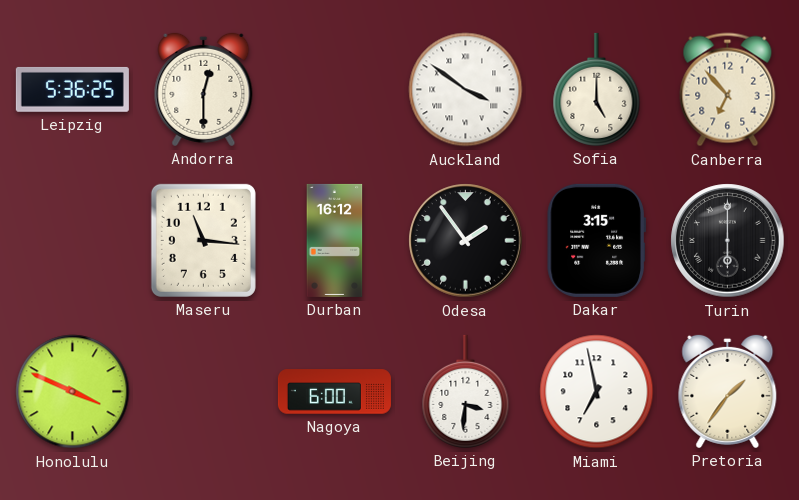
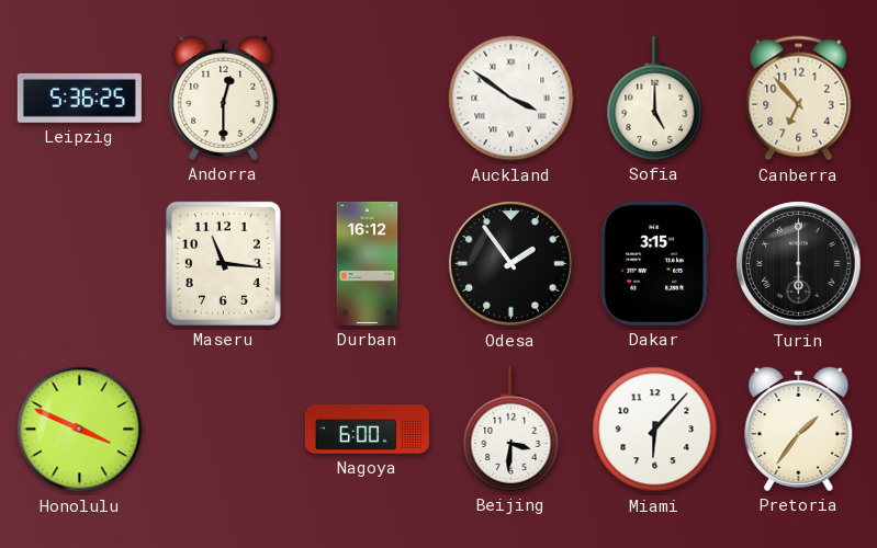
Miami: 6:58 -> 6:07 (655, 430)
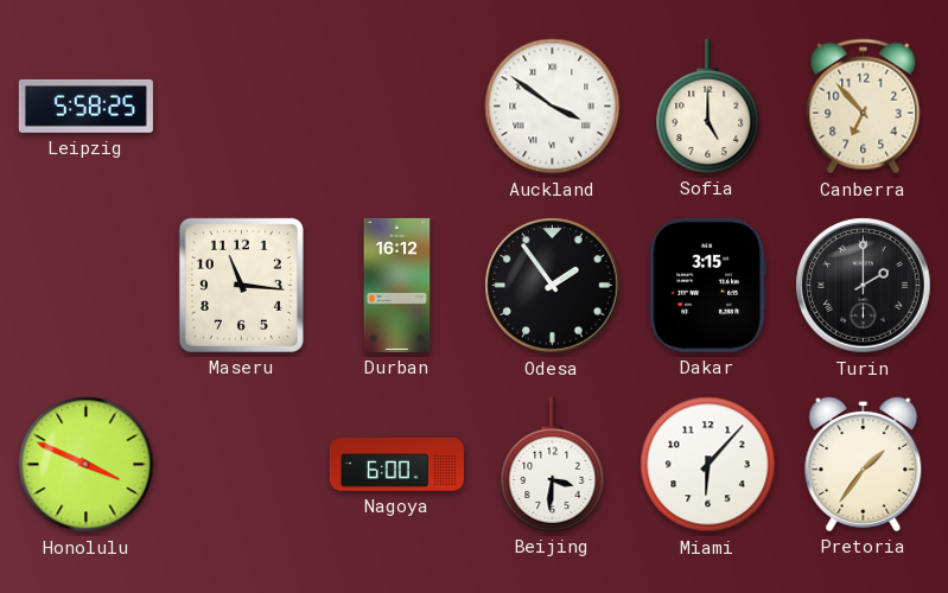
Leipzig: 5:36 -> 5:58 (85, 106)
Andorra: 12:30 -> none (224, 98)
Turin: 6:00 -> 2:00 (864, 286)
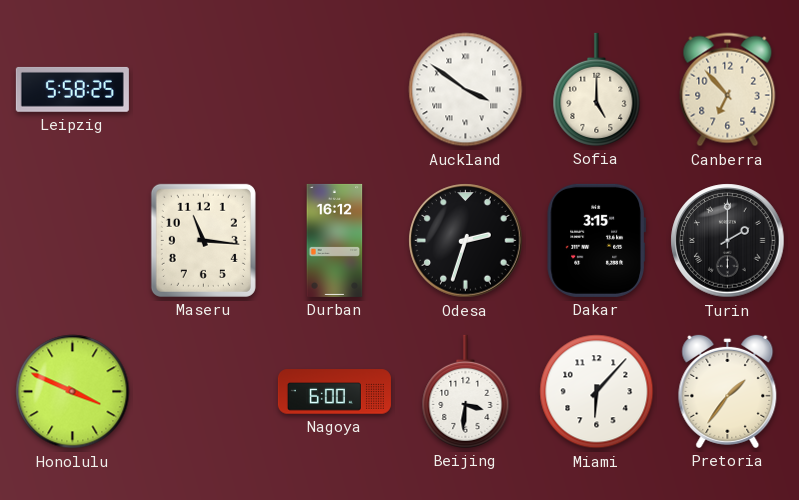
Odesa: 1:54 -> 2:33 (466, 241)
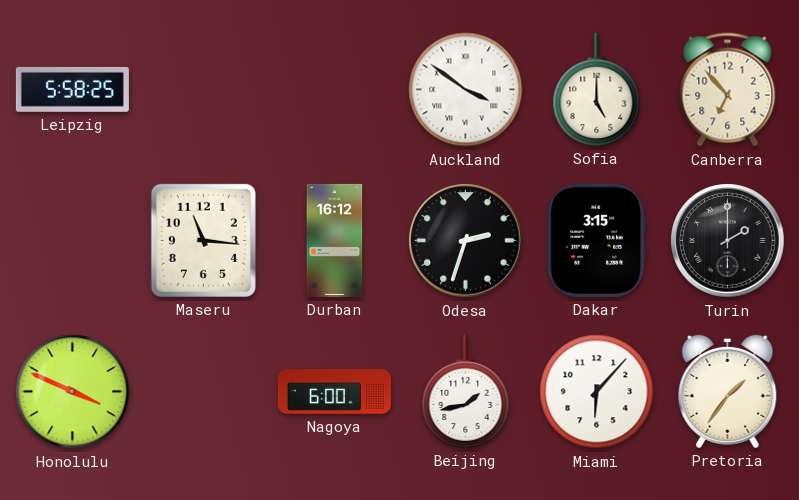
Beijing: 3:31 -> 1:43 (466, 391)
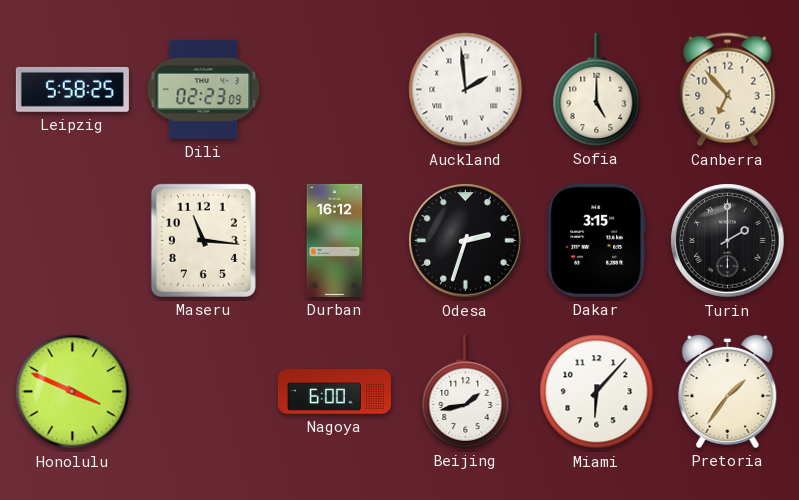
Dili: none -> 02:23 (204, 89)
Auckland: 3:51 -> 1:59 (466, 90)
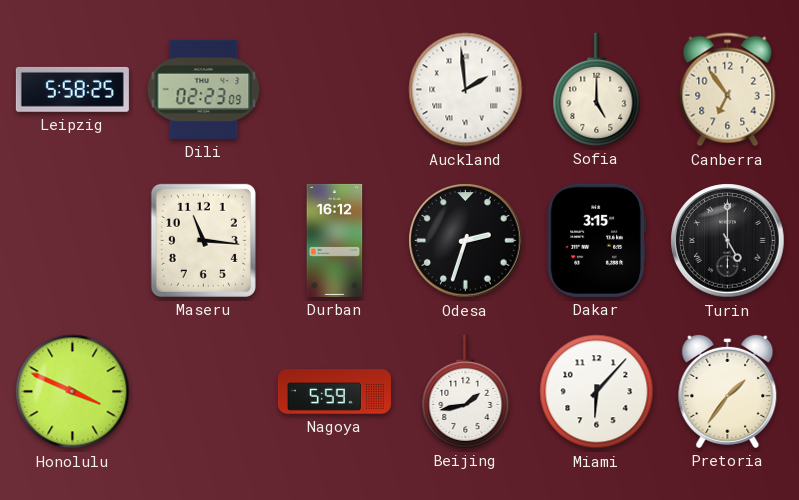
Canberra: 6:53 -> 6:54 (728, 90)
Turin: 2:00 -> 5:00 (728, 241)
Nagoya: 6:00 -> 5:59 (334, 392)
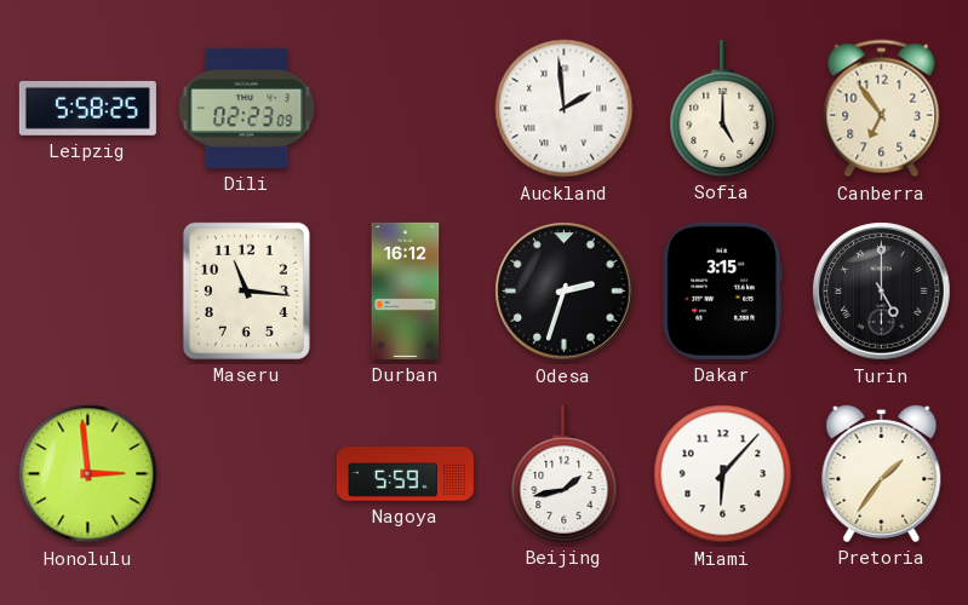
Honolulu: 3:49 -> 2:59 (88, 474)
